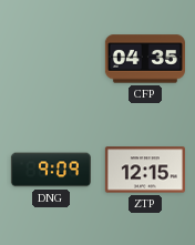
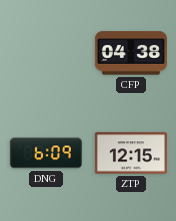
CFP: 04:35 -> 04:38 (131, 53)
DNG: 9:09 -> 6:09 (46, 153)
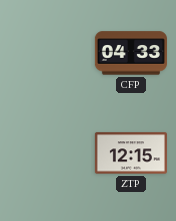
CFP: 04:38 -> 04:33 (131, 53)
DNG: 6:09 -> none (46, 153)
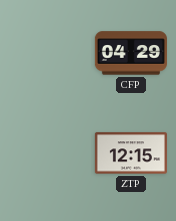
CFP: 04:33 -> 04:29 (131, 53)
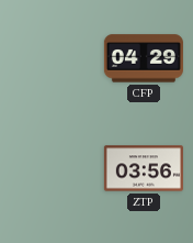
ZTP: 12:15 -> 03:56 (144, 168)
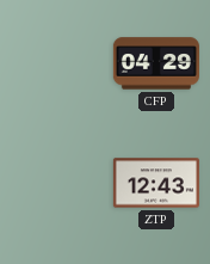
ZTP: 03:56 -> 12:43 (156, 183)
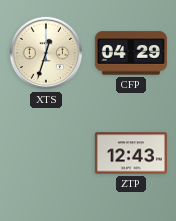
XTS: none -> 12:33 (46, 53)
